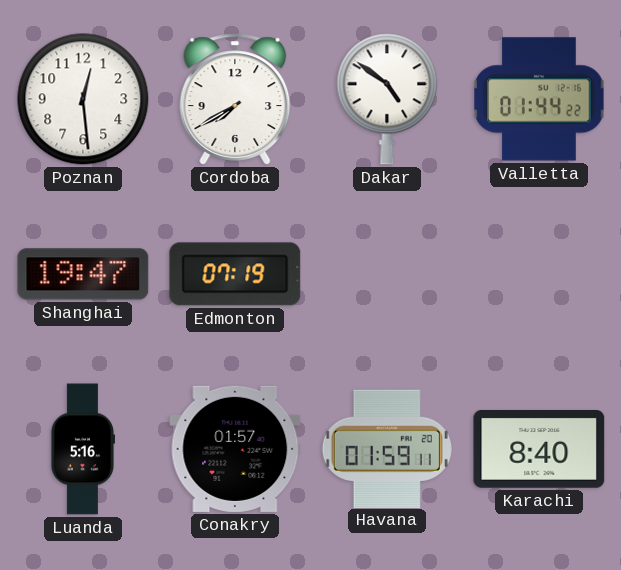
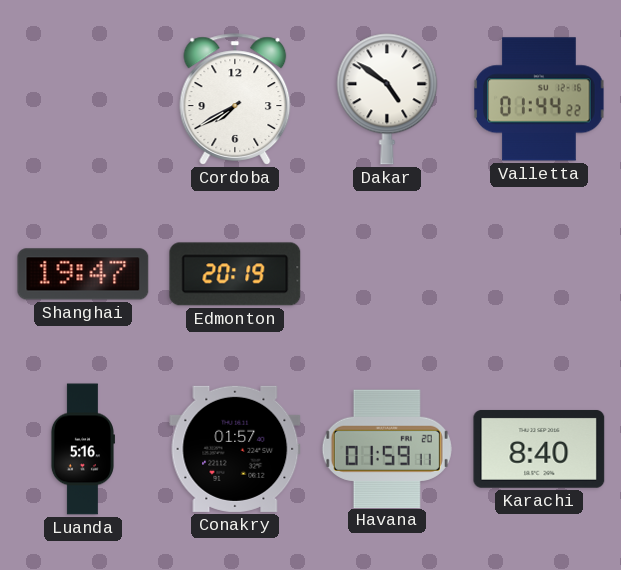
Poznan: 12:29 -> none (83, 99)
Edmonton: 07:19 -> 20:19 (235, 274)
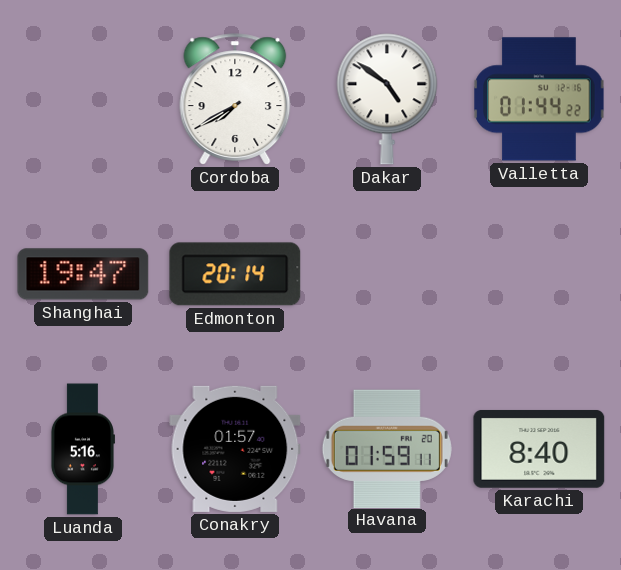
Edmonton: 20:19 -> 20:14 (235, 274)
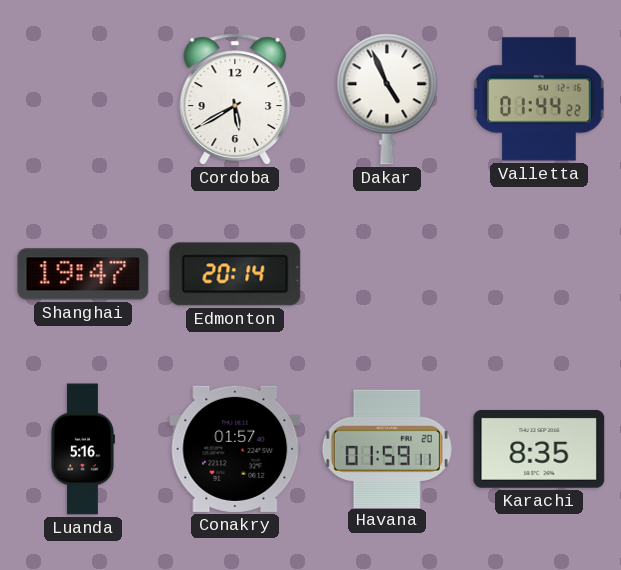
Cordoba: 7:40 -> 5:40 (235, 99)
Dakar: 4:51 -> 4:56 (387, 99)
Karachi: 8:40 -> 8:35 (539, 449)
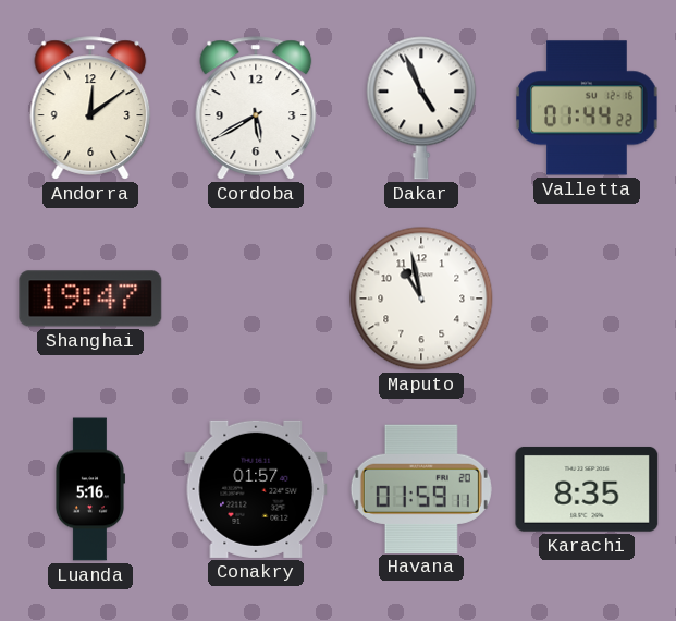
Andorra: none -> 12:09 (90, 108)
Edmonton: 20:14 -> none (235, 274)
Maputo: none -> 10:58 (421, 299)
